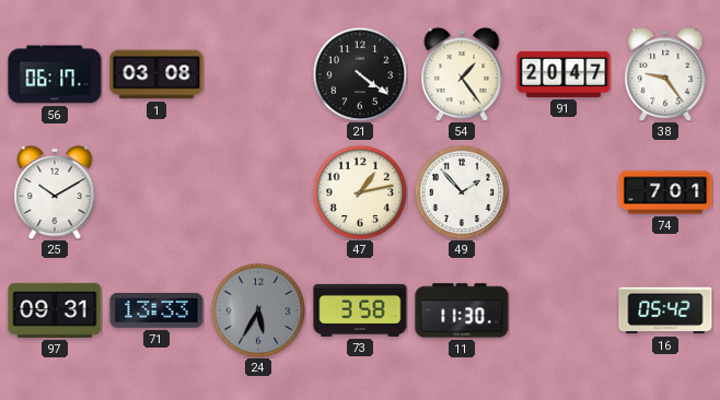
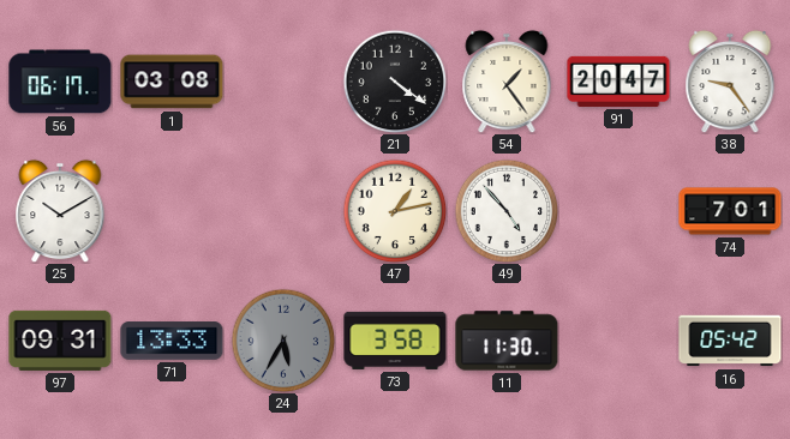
49: 1:53 -> 4:53 (507, 211)
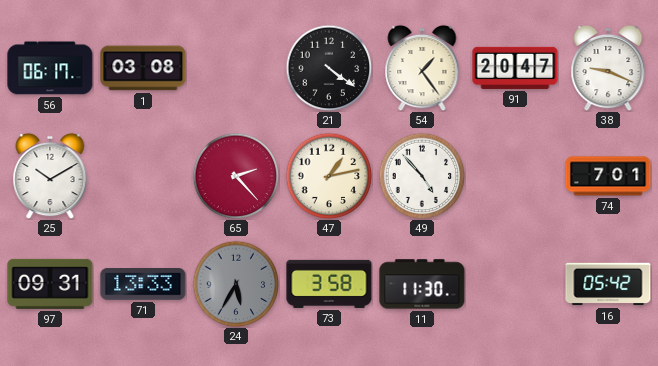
38: 9:24 -> 9:19 (608, 68)
65: none -> 2:23 (236, 176)
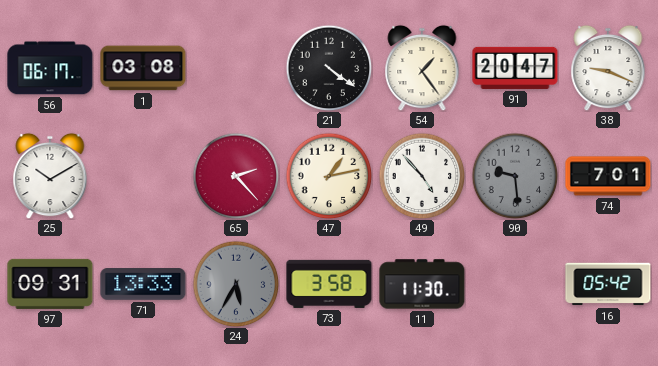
90: none -> 9:29 (515, 176)
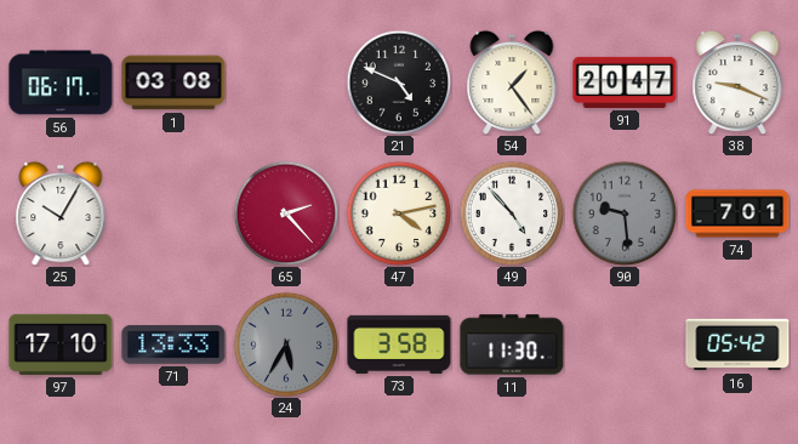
21: 4:21 -> 4:49 (399, 82)
25: 10:10 -> 10:05 (61, 214)
47: 1:13 -> 4:13 (399, 214)
97: 09:31 -> 17:10 (61, 345)
